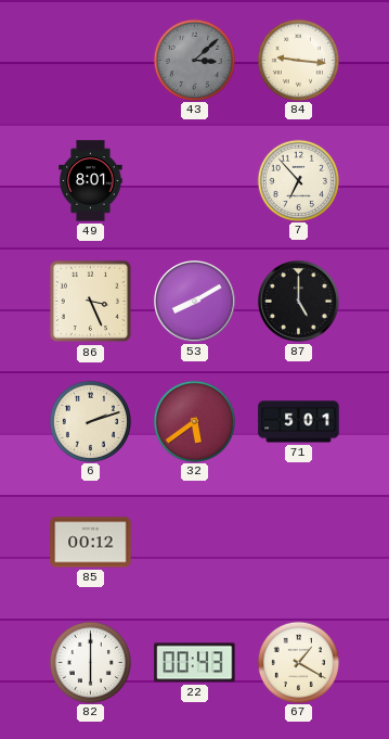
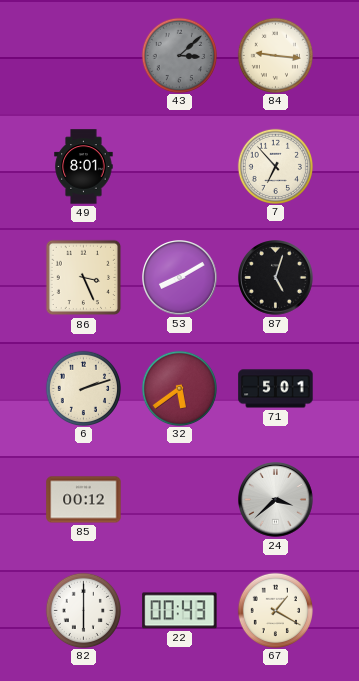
87: 5:00 -> 5:03 (276, 278)
24: none -> 3:38 (276, 500)
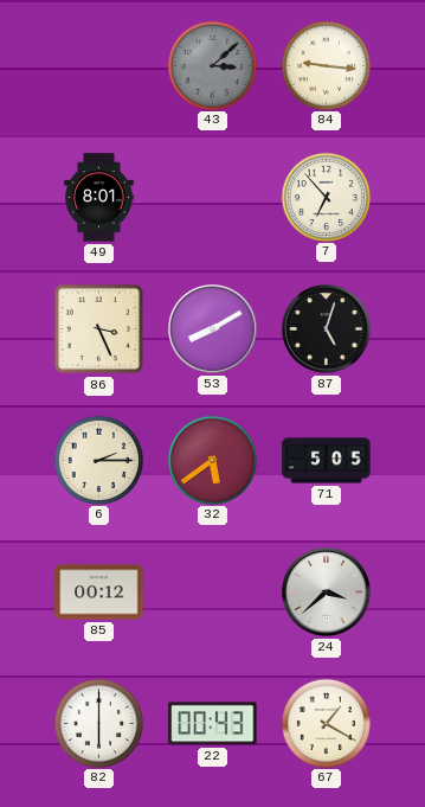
6: 2:12 -> 2:15 (98, 460)
71: 5:01 -> 5:05 (327, 461)
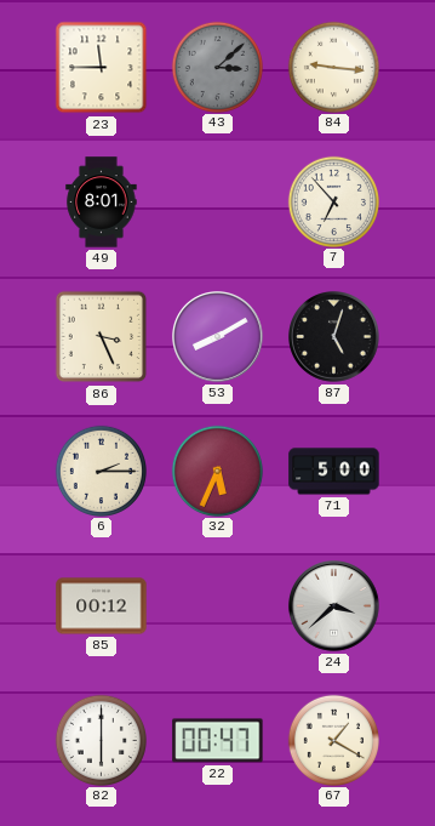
23: none -> 11:45 (102, 68)
32: 5:39 -> 5:34 (217, 471)
71: 5:05 -> 5:00 (334, 472)
22: 00:43 -> 00:47 (218, 741)
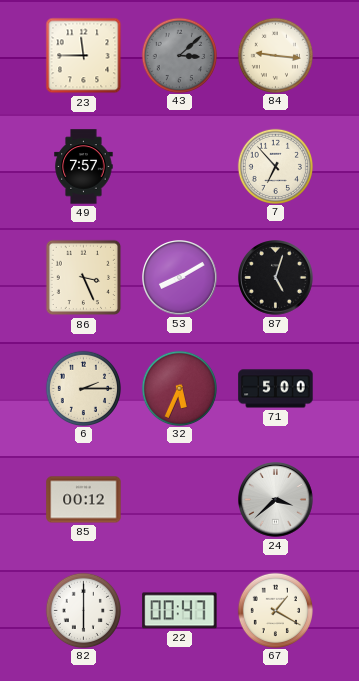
49: 8:01 -> 7:57 (84, 167)
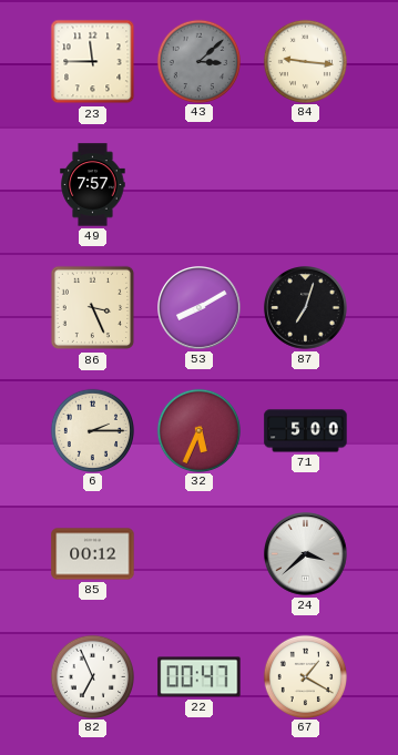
7: 6:53 -> none (275, 166)
87: 5:03 -> 7:03 (306, 308)
82: 6:00 -> 6:56 (92, 676)
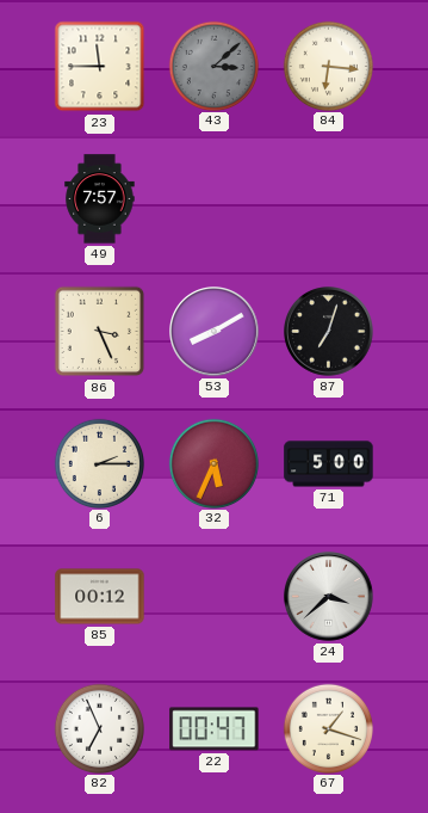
84: 9:16 -> 6:16 (328, 66)
67: 1:20 -> 1:18 (328, 728)
